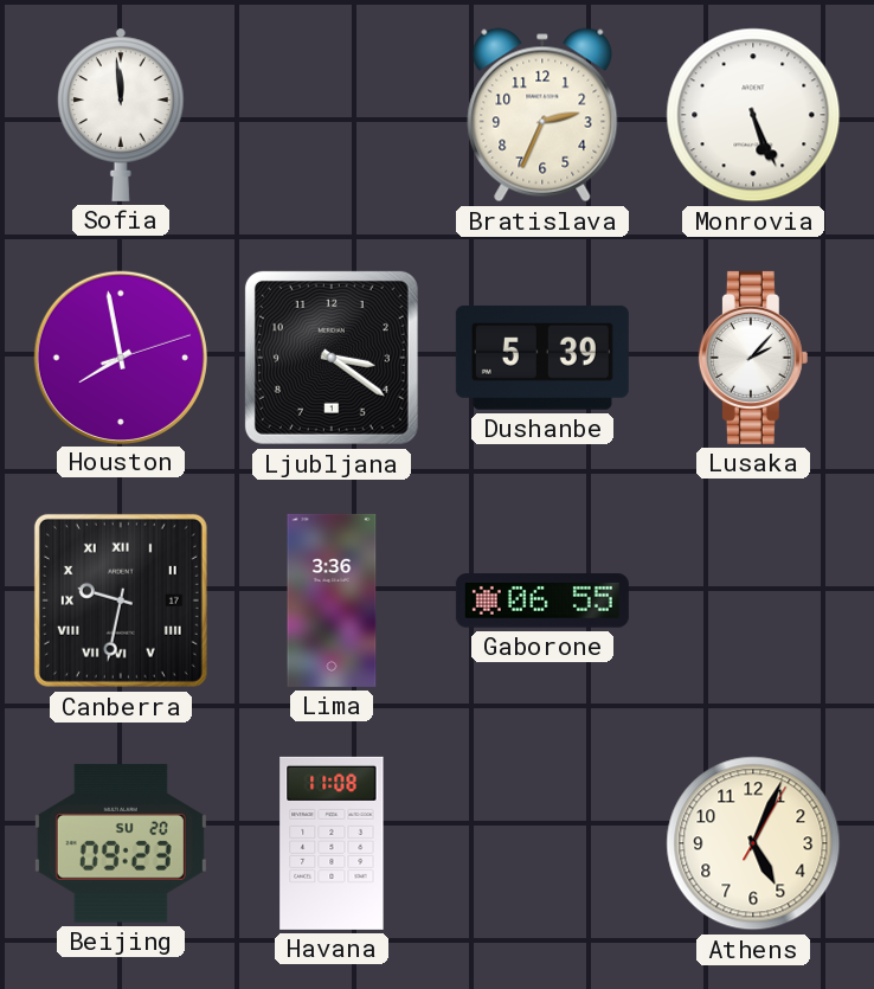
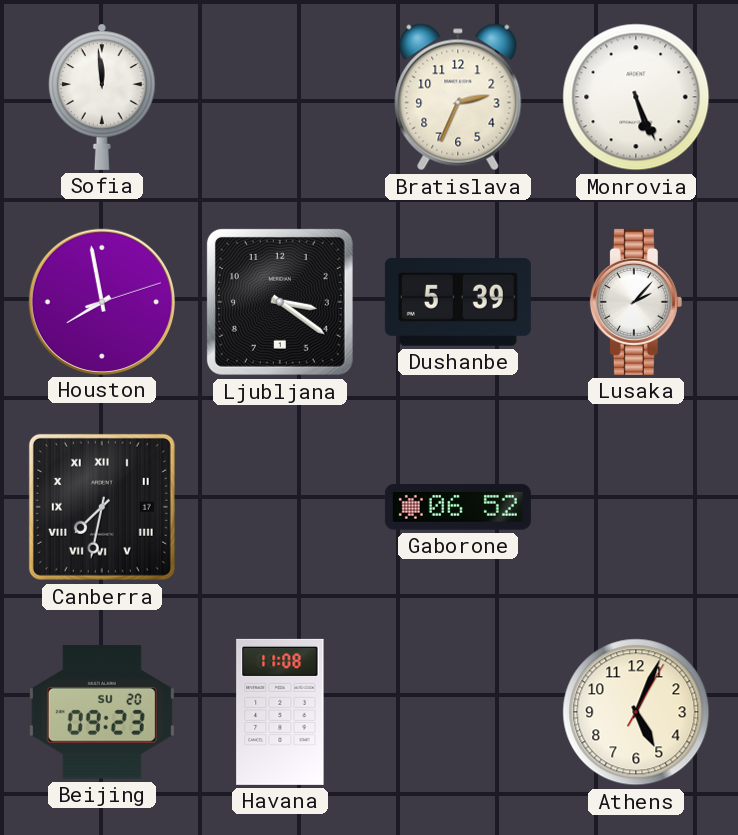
Canberra: 9:32 -> 7:32 (102, 507)
Lima: 3:36 -> none (332, 601)
Gaborone: 06:55 -> 06:52 (458, 507)
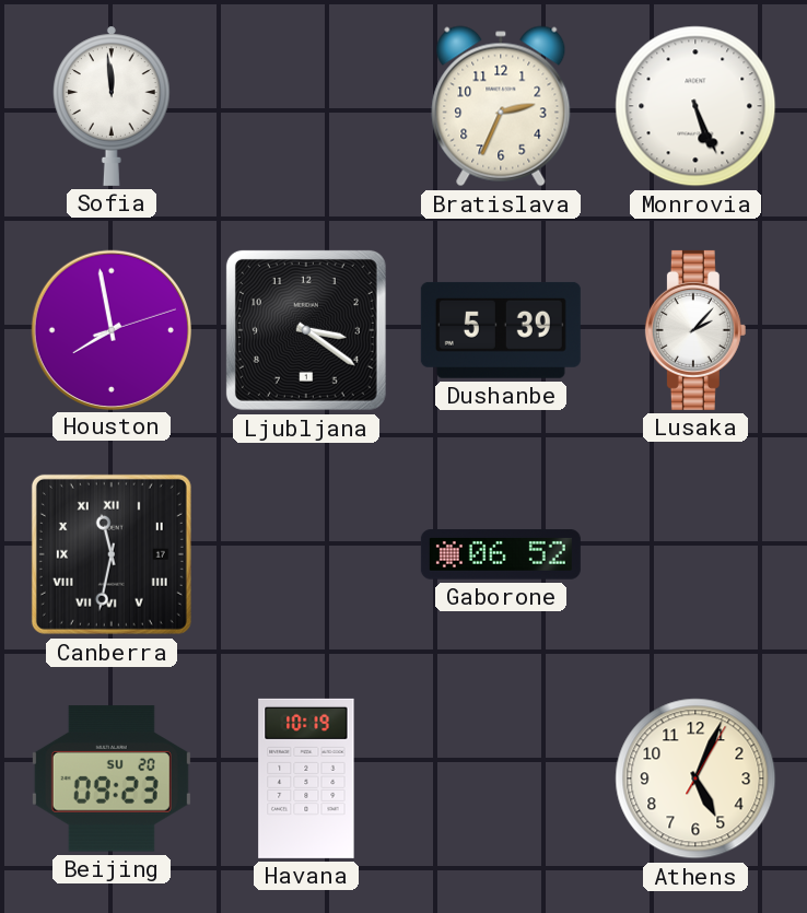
Canberra: 7:32 -> 11:32 (112, 554)
Havana: 11:08 -> 10:19 (306, 779)
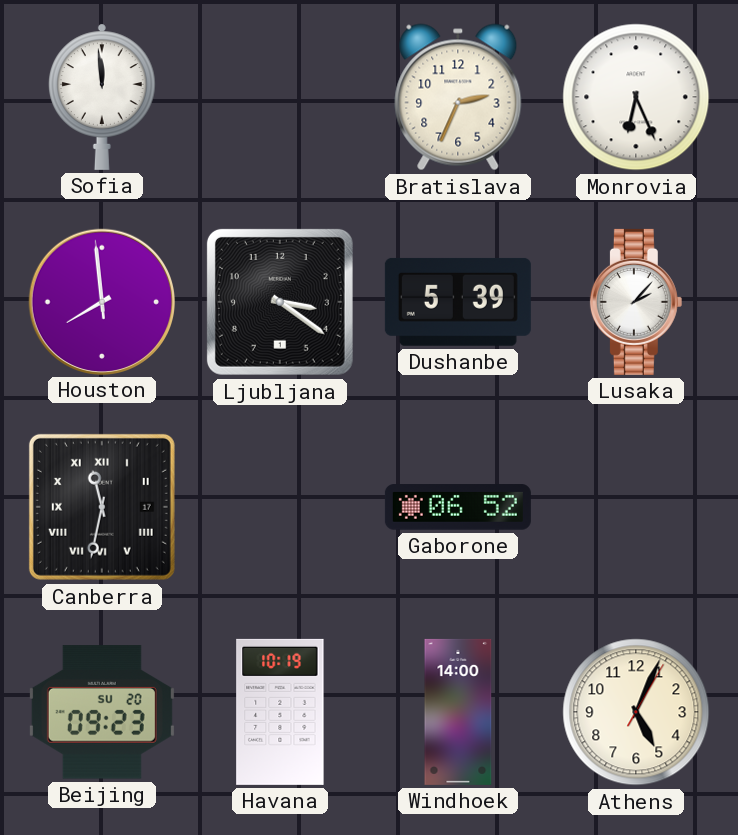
Monrovia: 5:26 -> 6:26 (636, 97)
Houston: 7:58:12 -> 7:58:59 (101, 301)
Windhoek: none -> 14:00 (458, 712)
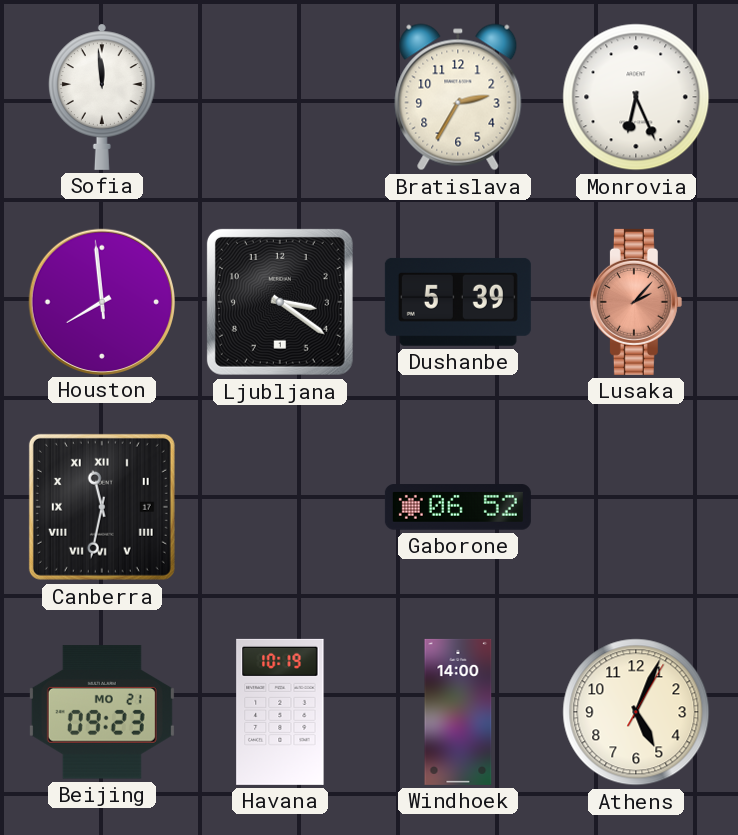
Bratislava: 2:34 -> 2:35 (458, 97)
Lusaka dial: white -> salmon (636, 302)
Beijing date: SU 20 -> MO 21 (102, 712)
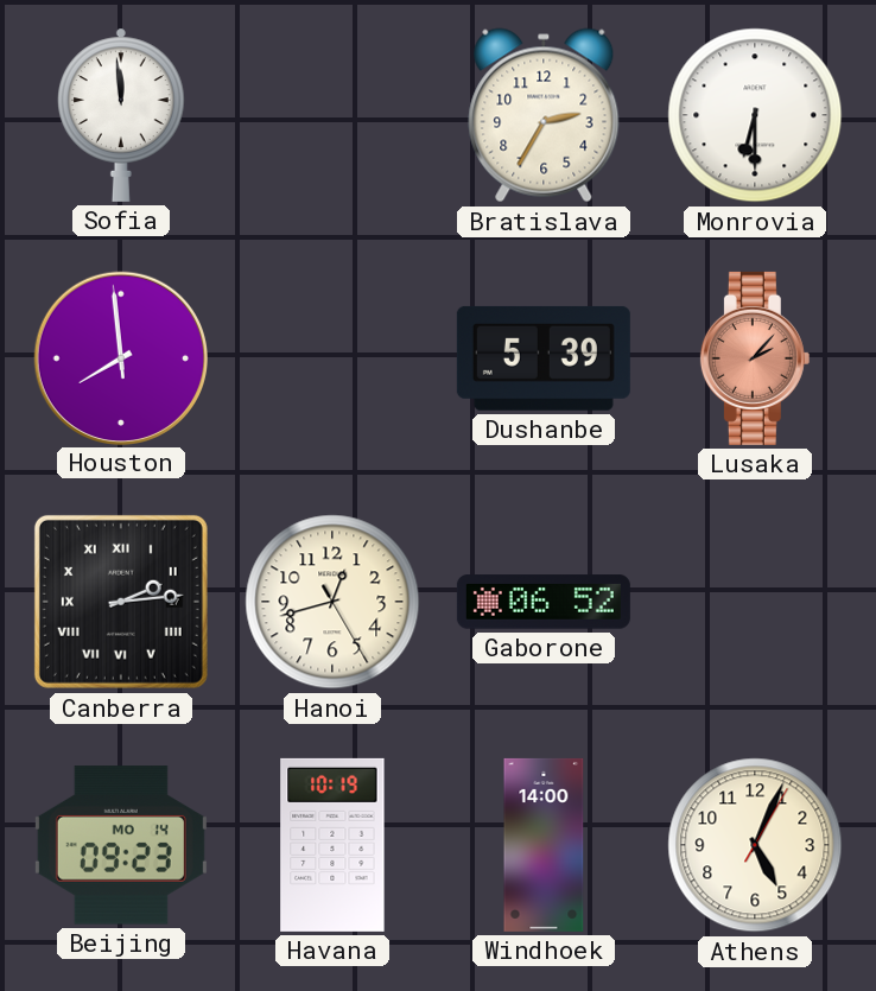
Monrovia: 6:26 -> 6:30 (755, 115)
Ljubljana: 3:21 -> none (280, 302)
Canberra: 11:32 -> 2:14 (121, 602)
Hanoi: none -> 12:42 (332, 602)
Beijing date: MO 21 -> MO 14 (121, 845)
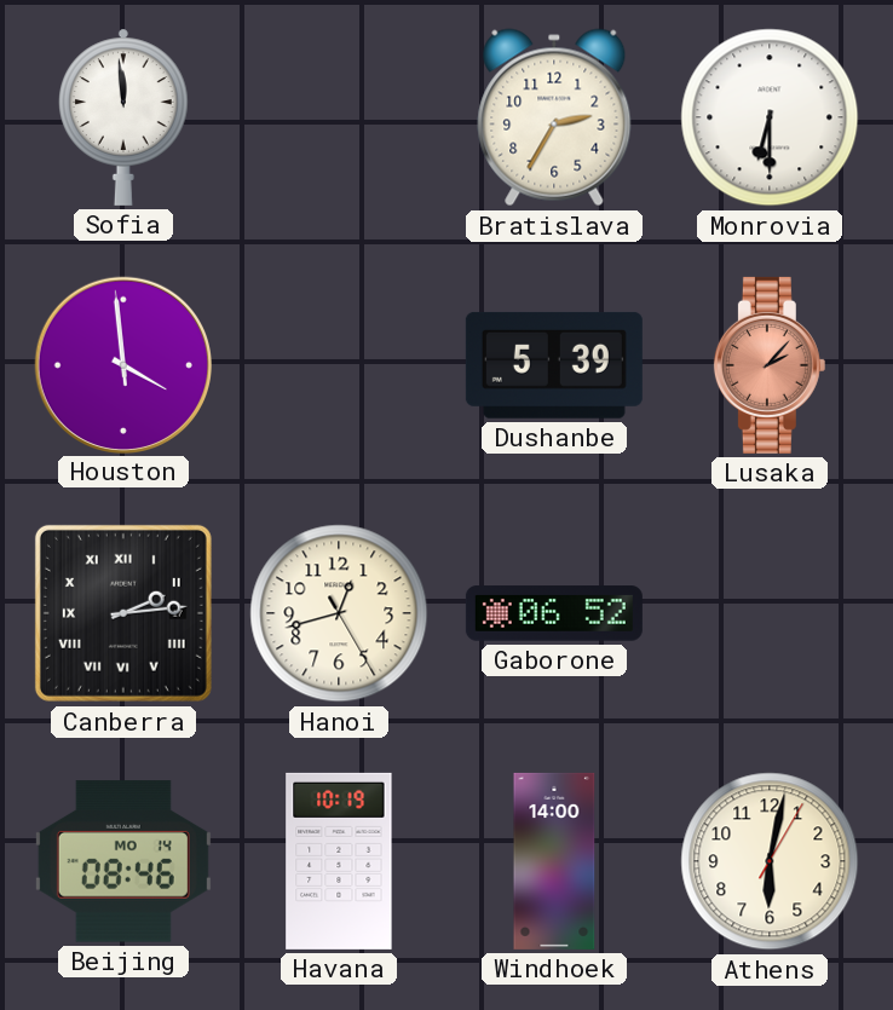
Houston: 7:58 -> 3:58 (122, 364)
Beijing: 09:23 -> 08:46 (123, 861)
Athens: 5:04 -> 6:02 (770, 861)
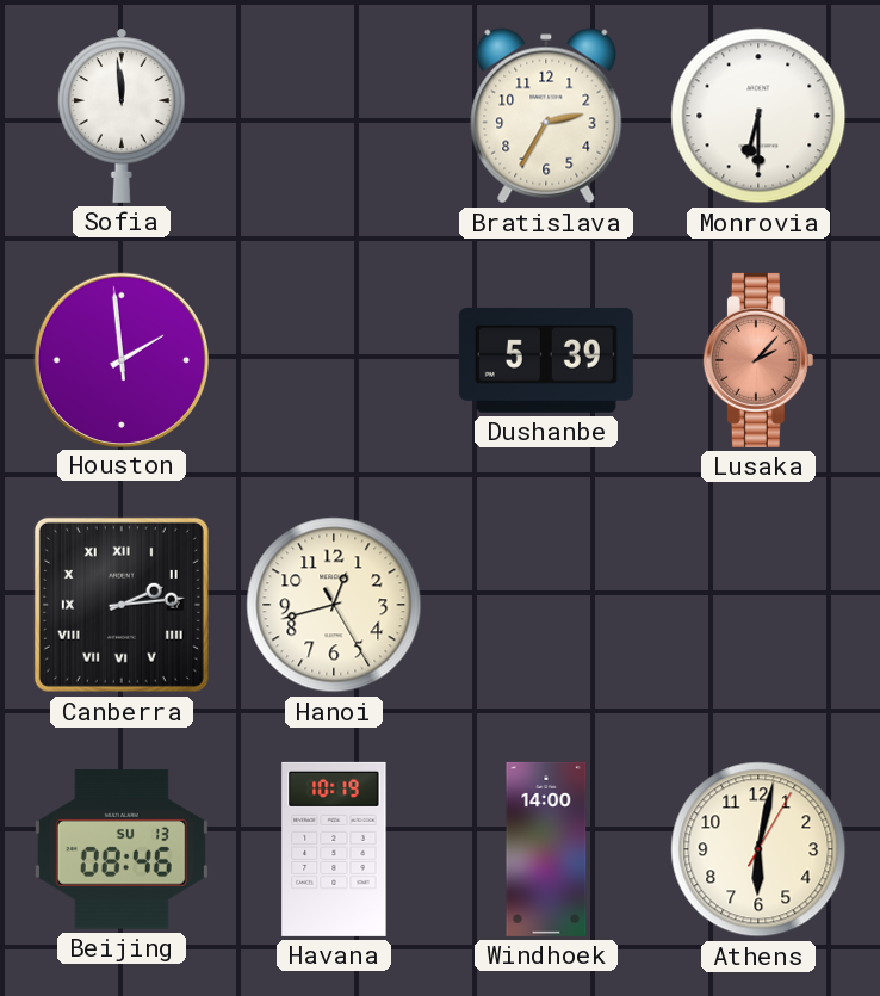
Houston: 3:58 -> 1:58 (120, 359)
Gaborone: 06:52 -> none (554, 613)
Beijing date: MO 14 -> SU 13 (122, 849)
